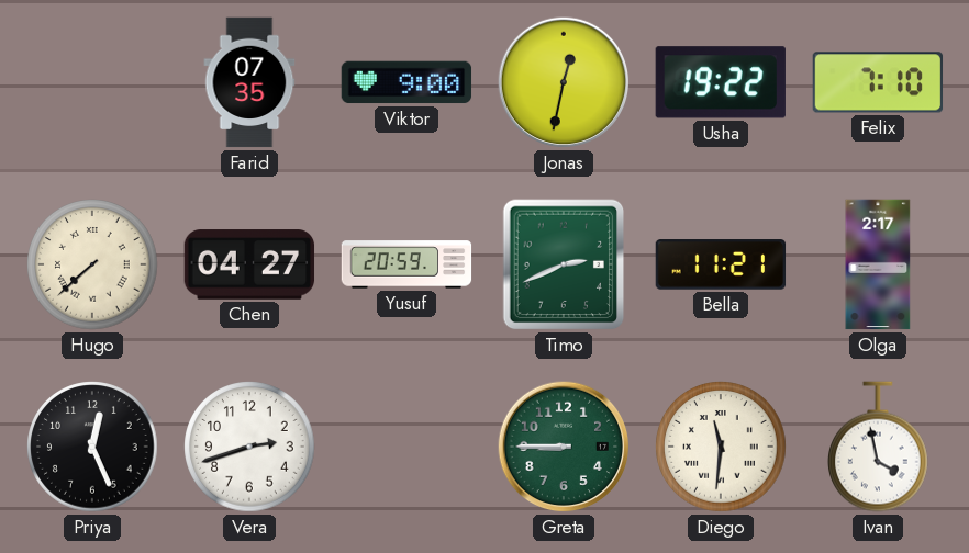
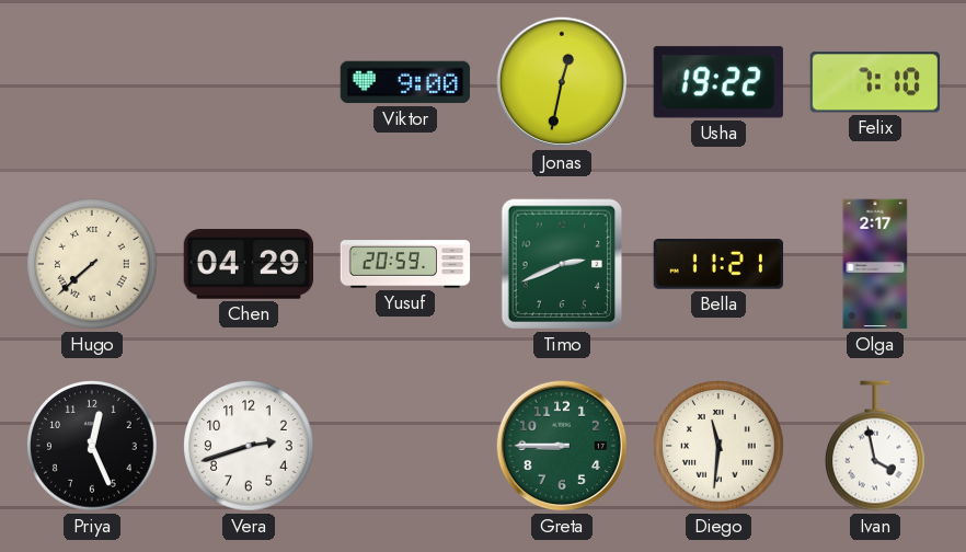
Farid: 07:35 -> none (249, 82)
Chen: 04:27 -> 04:29 (249, 264)
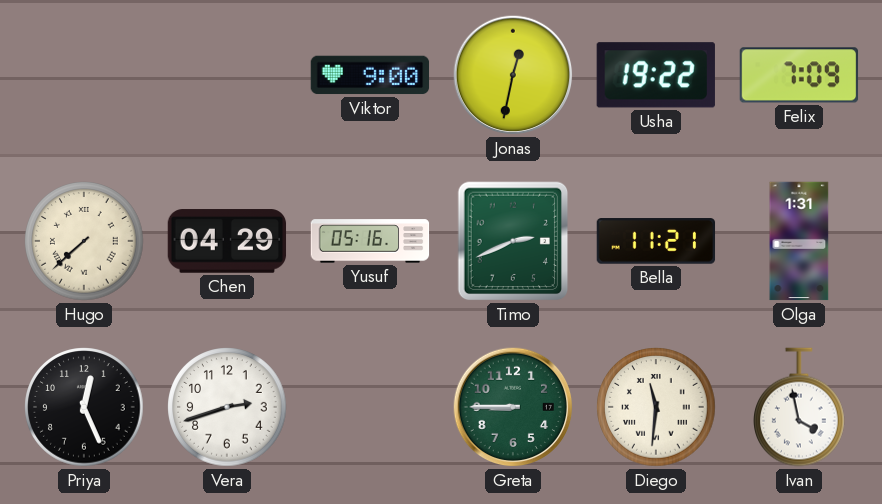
Felix: 7:10 -> 7:09 (799, 75)
Yusuf: 20:59 -> 05:16 (370, 241)
Olga: 2:17 -> 1:31 (799, 241)
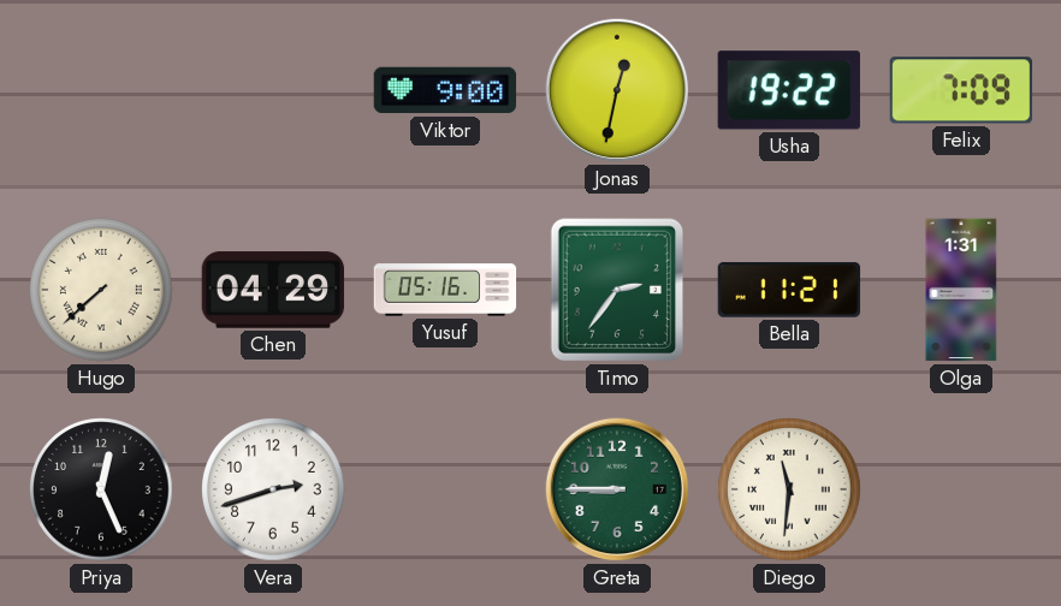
Timo: 2:41 -> 2:36 (617, 290)
Ivan: 3:58 -> none (800, 407)
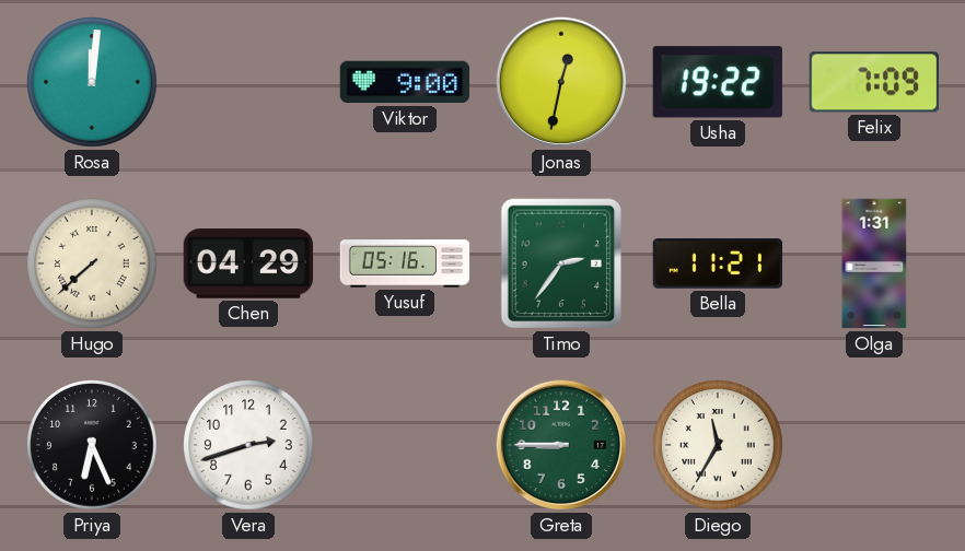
Rosa: none -> 12:01 (92, 82)
Priya: 12:26 -> 6:26 (92, 445)
Diego: 11:31 -> 11:35 (718, 445)
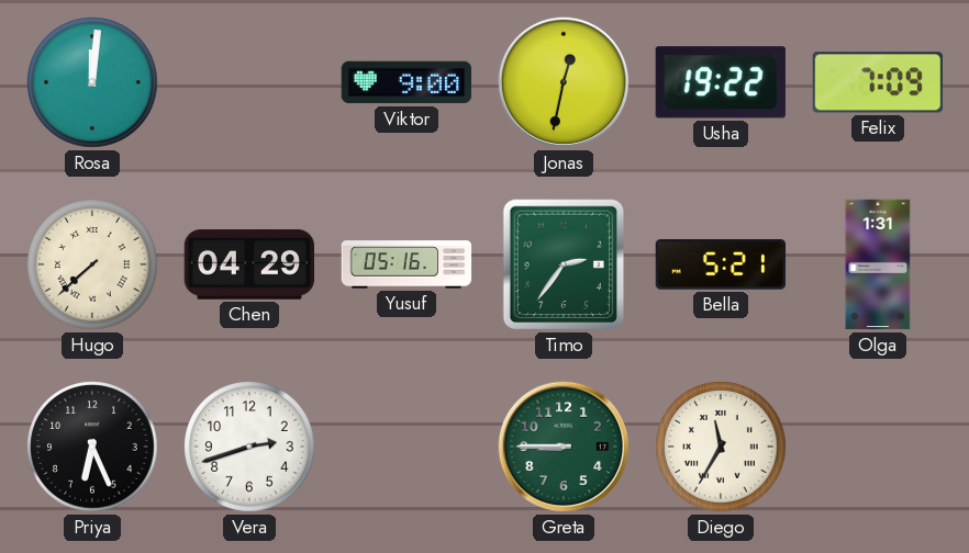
Bella: 11:21 -> 5:21 (721, 264)
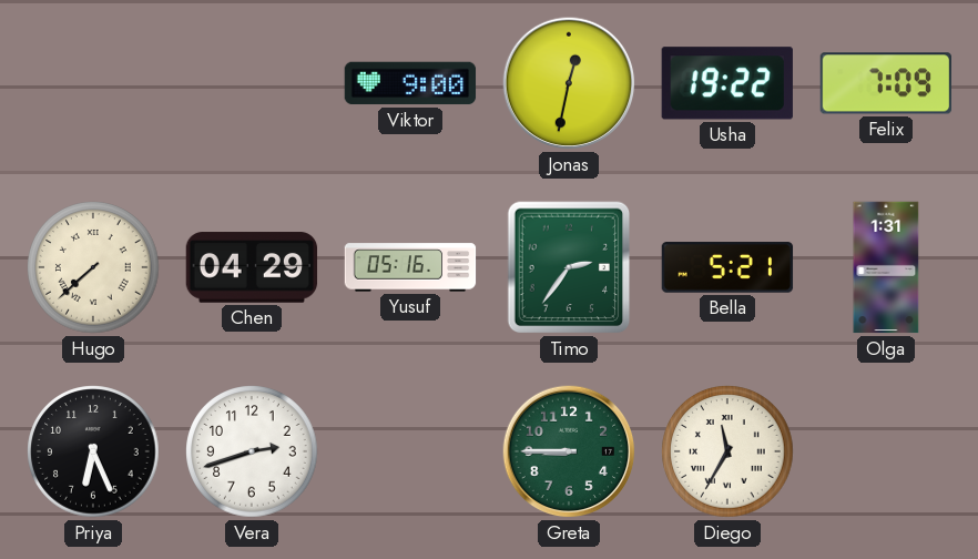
Rosa: 12:01 -> none (92, 82)
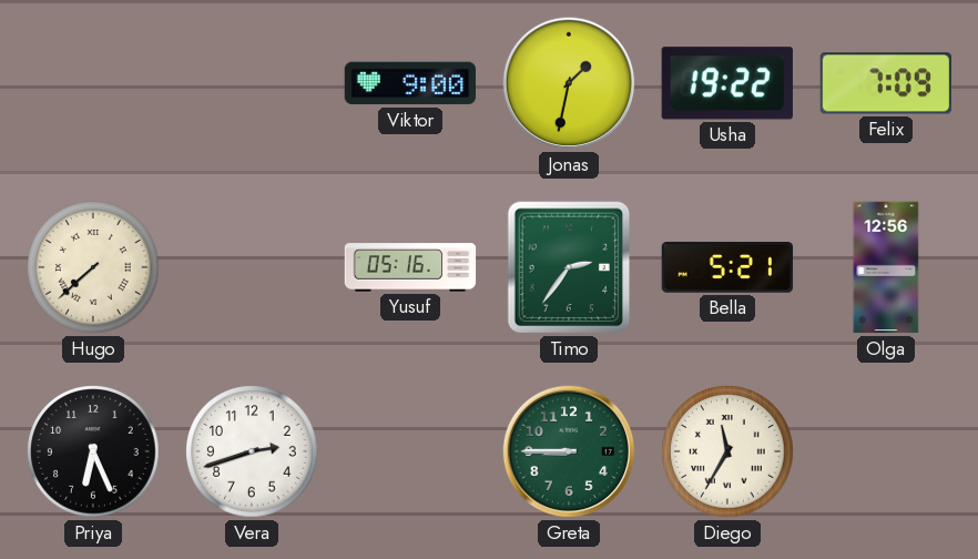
Jonas: 12:32 -> 1:32 (569, 83)
Chen: 04:29 -> none (252, 267)
Olga: 1:31 -> 12:56 (886, 267)
